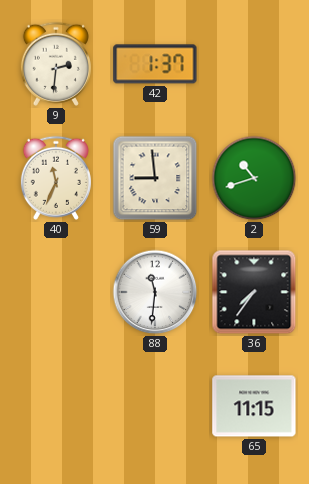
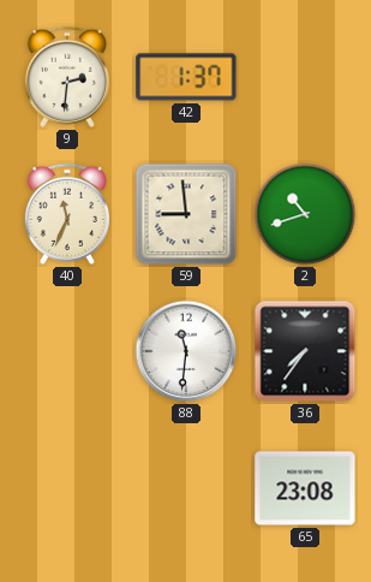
65: 11:15 -> 23:08 (305, 488)
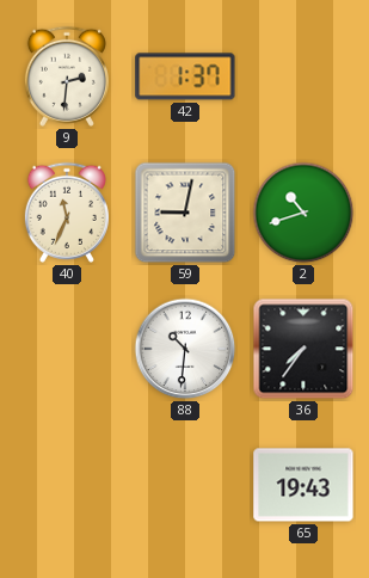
59: 8:59 -> 9:02 (185, 213)
88: 11:31 -> 10:31 (185, 349)
65: 23:08 -> 19:43 (303, 485)
